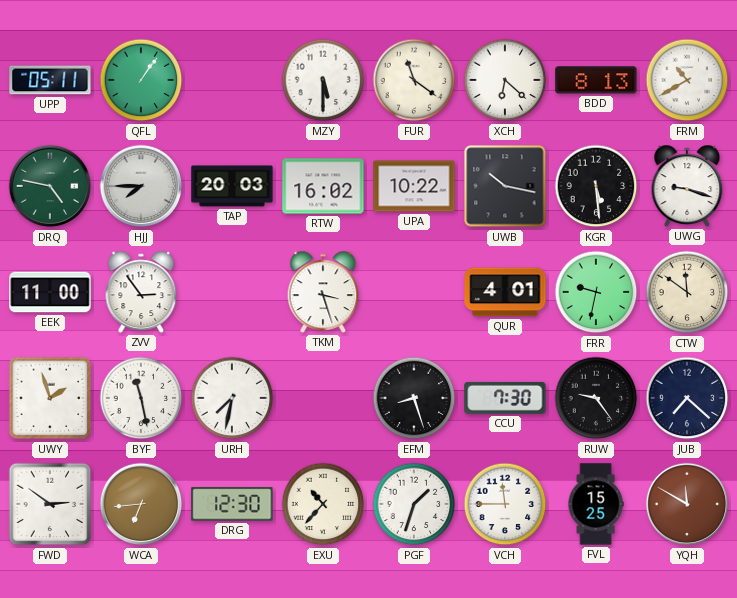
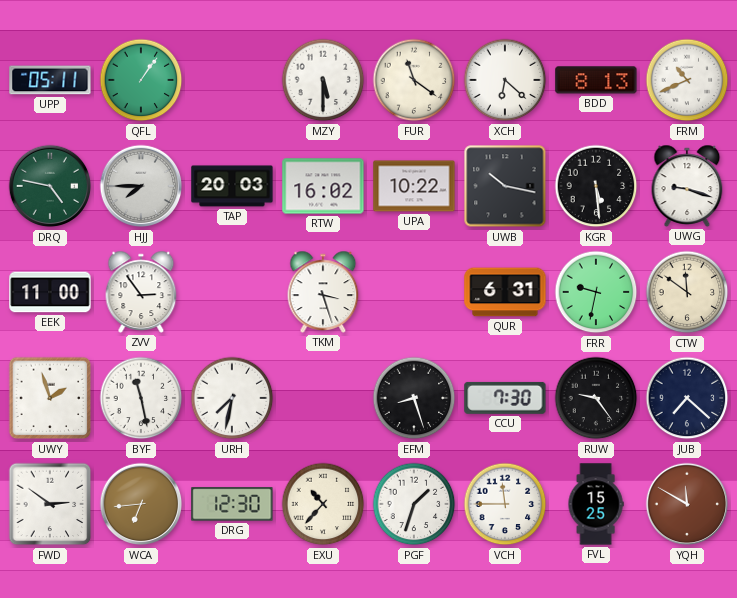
FRM: 10:40 -> 10:41 (687, 80)
QUR: 4:01 -> 6:31 (505, 292)
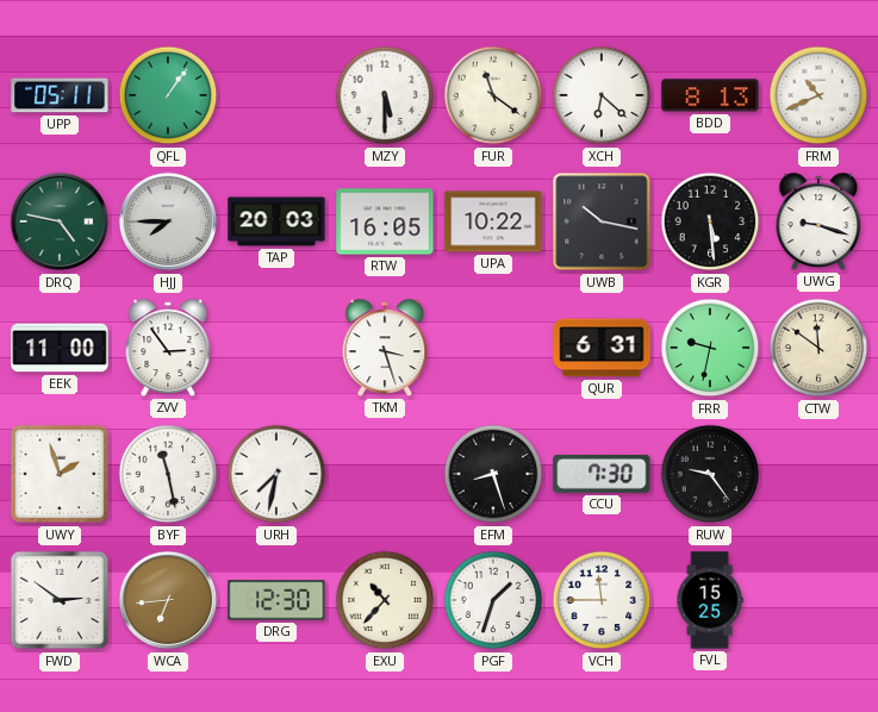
RTW: 16:02 -> 16:05 (385, 221)
JUB: 7:22 -> none (687, 398)
YQH: 11:50 -> none (687, 504)
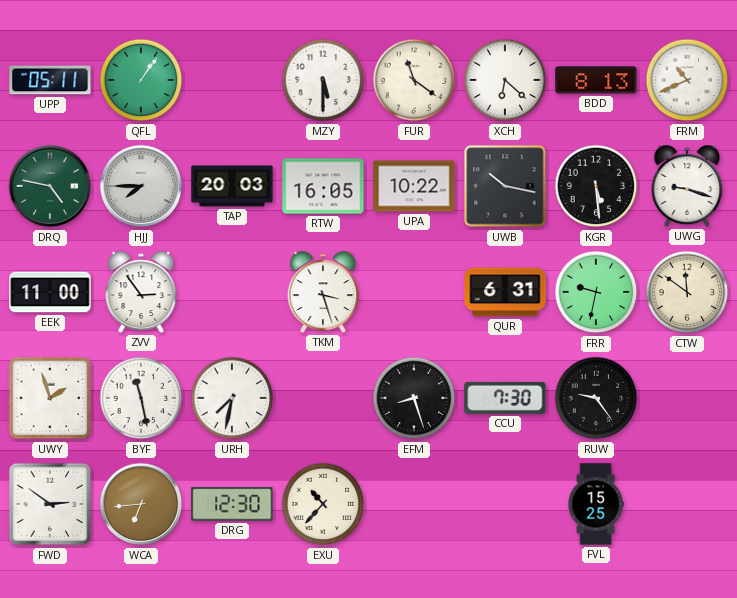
PGF: 1:33 -> none (493, 600)
VCH: 11:45 -> none (602, 600)
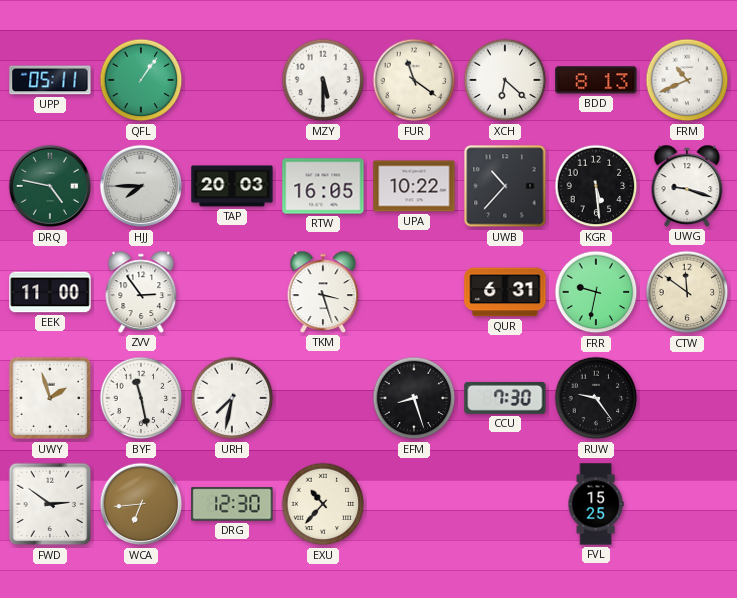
UWB: 10:17 -> 10:37 (505, 186)
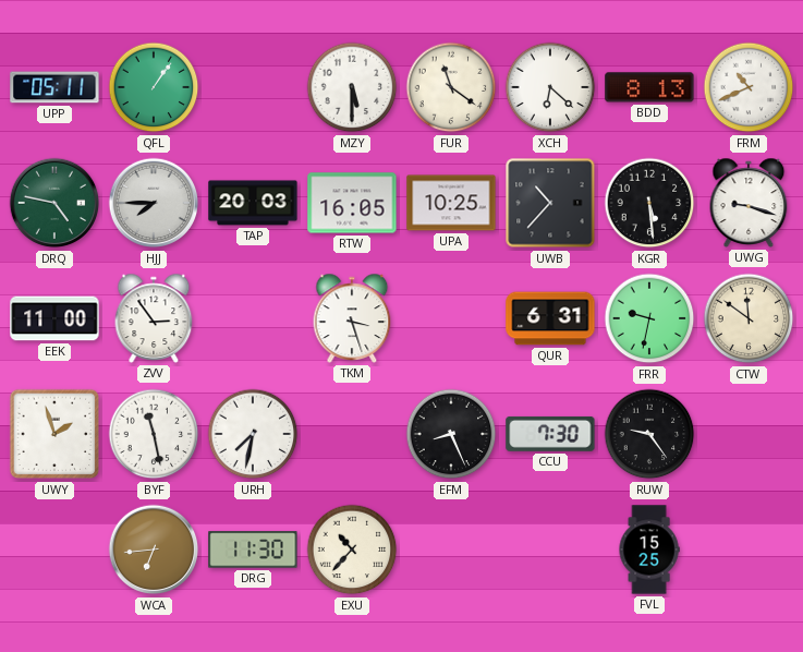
UPA: 10:22 -> 10:25 (451, 203)
EFM: 8:27 -> 8:26 (451, 434)
FWD: 2:51 -> none (50, 504)
DRG: 12:30 -> 11:30 (253, 550)
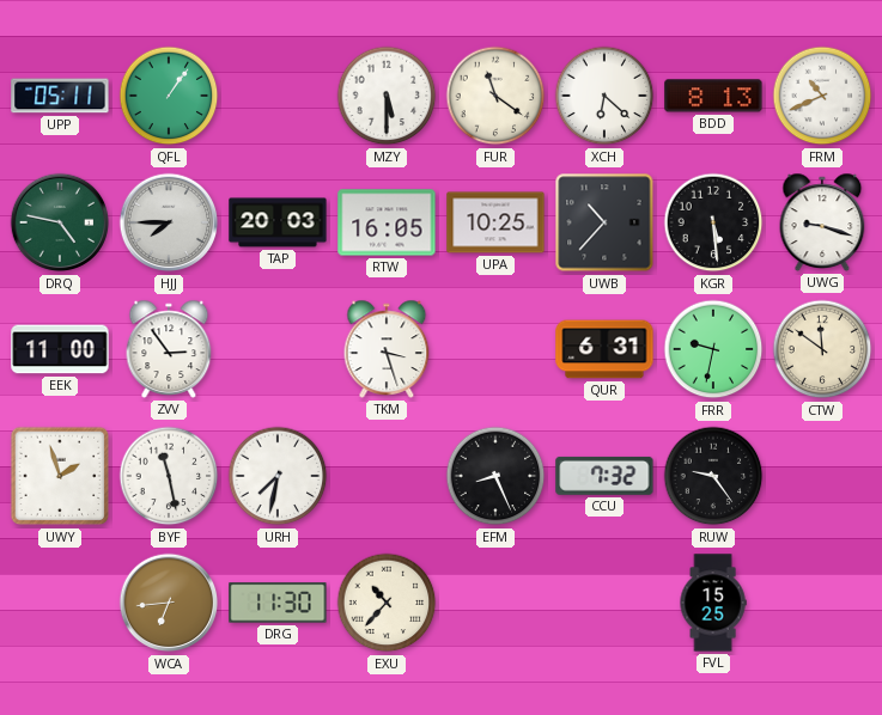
CCU: 7:30 -> 7:32 (604, 476)
